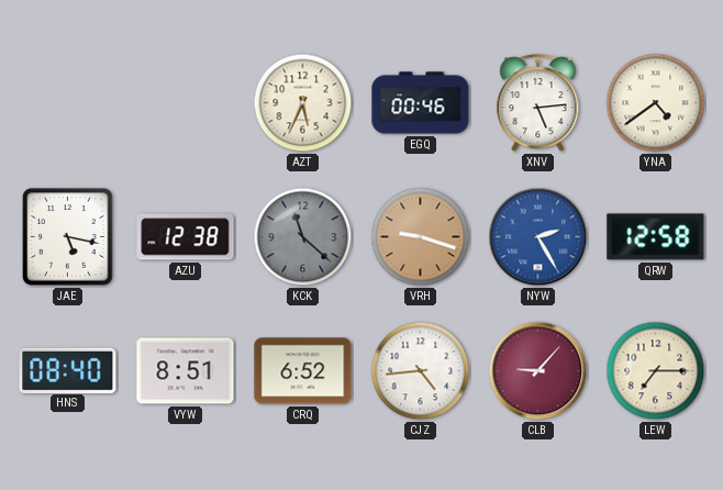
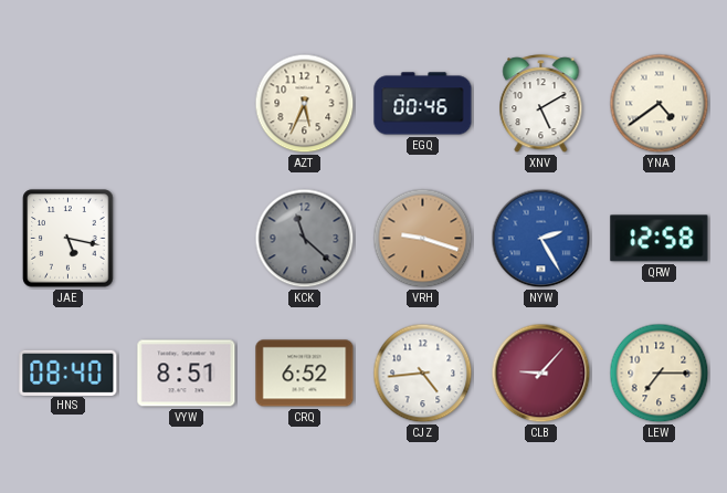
XNV: 5:14 -> 5:10 (541, 104)
AZU: 12:38 -> none (186, 237)
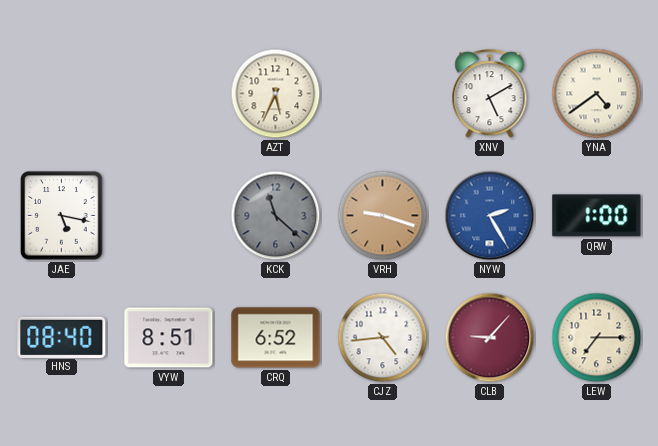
EGQ: 00:46 -> none (423, 104)
QRW: 12:58 -> 1:00 (597, 216)
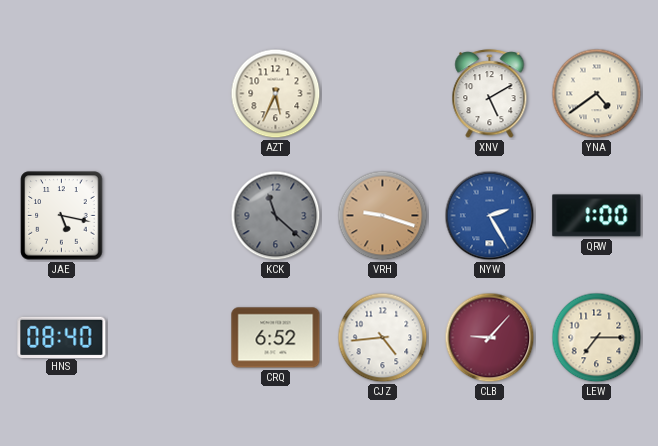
VYW: 8:51 -> none (169, 338)
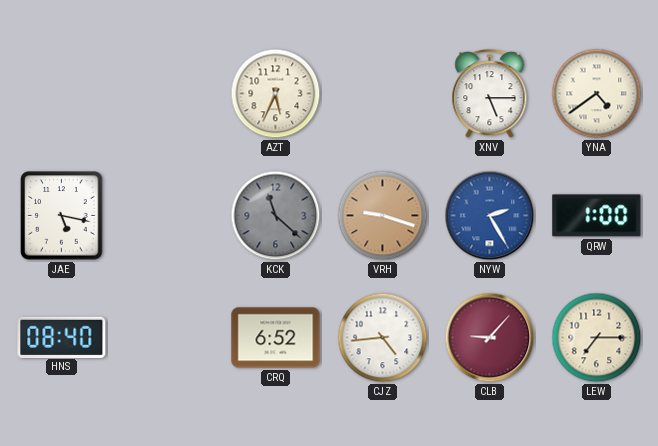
XNV: 5:10 -> 5:15 (490, 94)
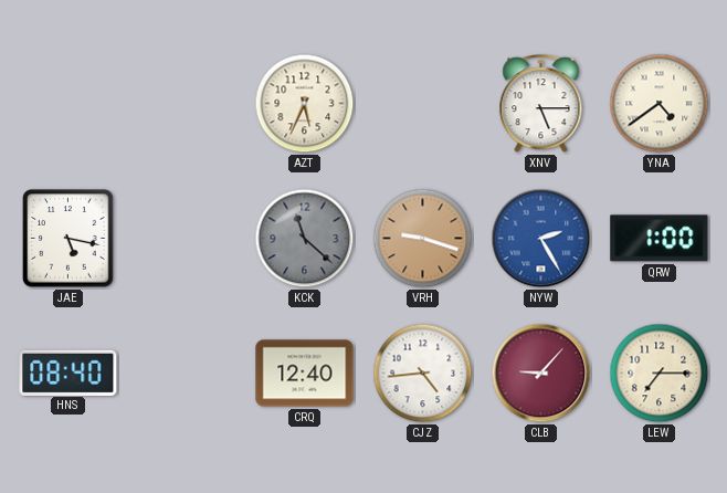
CRQ: 6:52 -> 12:40 (305, 374)
